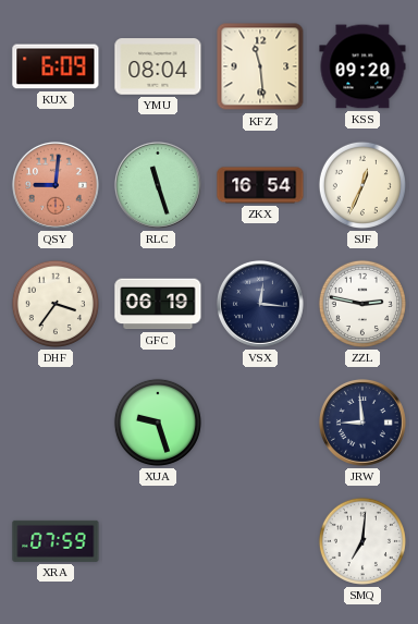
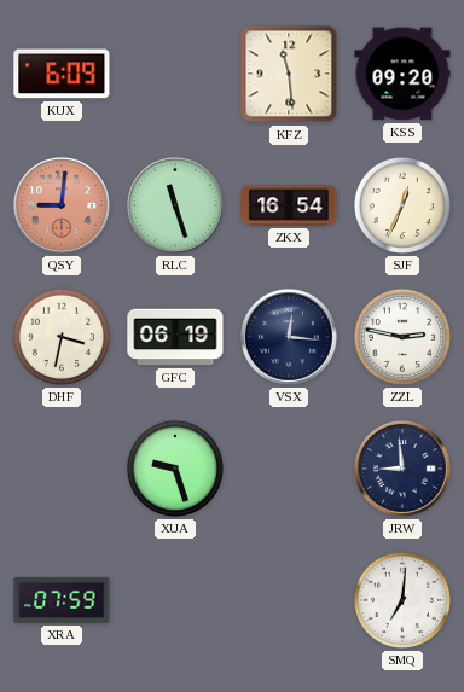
YMU: 08:04 -> none (158, 66)
DHF: 3:36 -> 3:32 (62, 337)
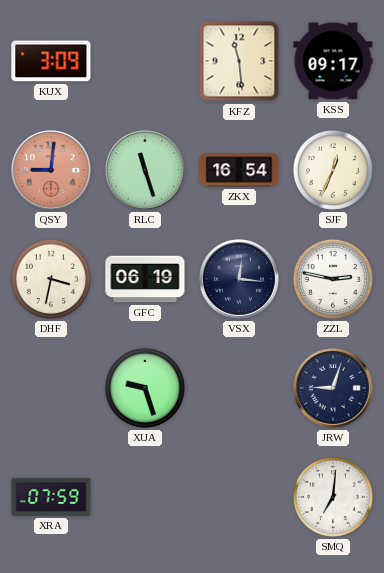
KUX: 6:09 -> 3:09 (51, 61)
KSS: 09:20 -> 09:17 (333, 61)
JRW: 8:59 -> 9:03 (333, 388)
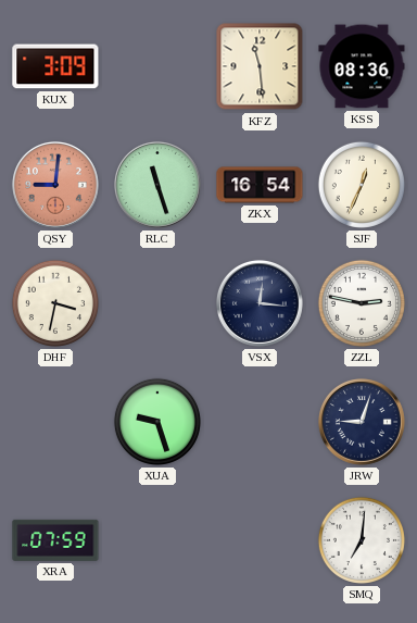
KSS: 09:17 -> 08:36 (362, 66)
GFC: 06:19 -> none (145, 279)
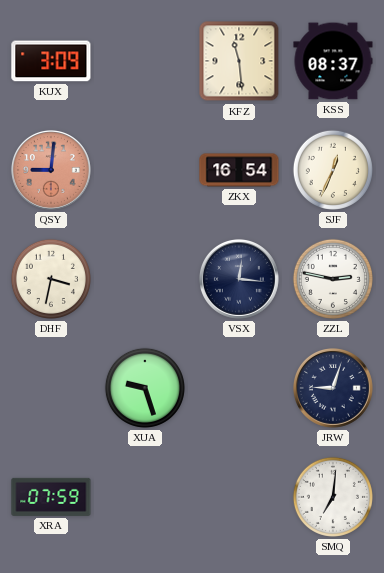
KSS: 08:36 -> 08:37 (333, 61)
RLC: 11:27 -> none (157, 185)
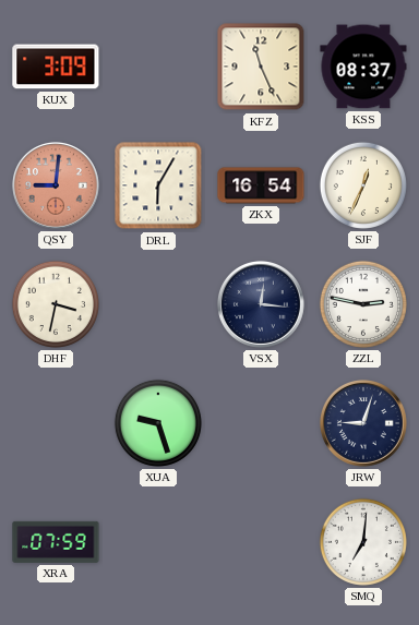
KFZ: 11:29 -> 11:26 (261, 67)
DRL: none -> 6:05 (158, 185)
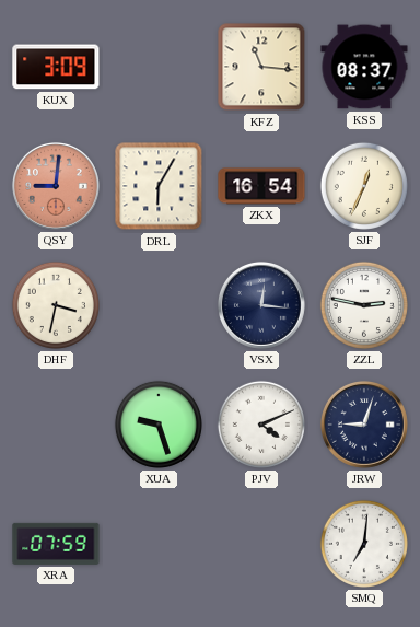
KFZ: 11:26 -> 11:16 (261, 67)
PJV: none -> 4:11 (261, 425)
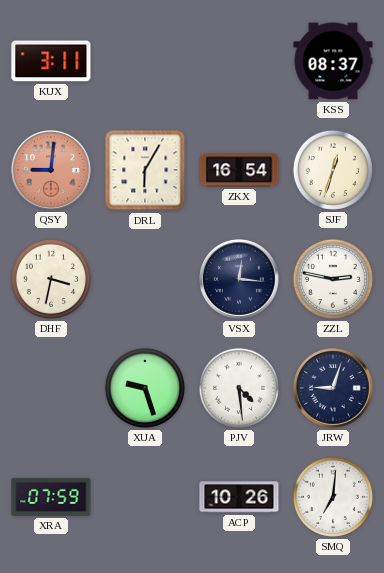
KUX: 3:09 -> 3:11 (51, 61)
KFZ: 11:16 -> none (261, 67)
SJF: 12:34 -> 12:33 (333, 170)
PJV: 4:11 -> 4:29 (239, 388)
ACP: none -> 10:26 (239, 497)
